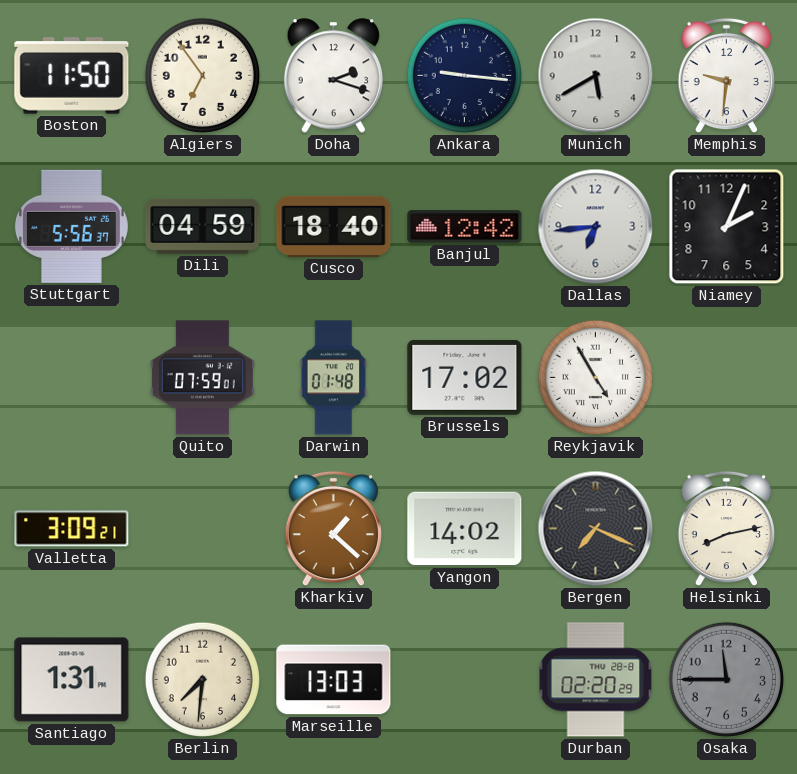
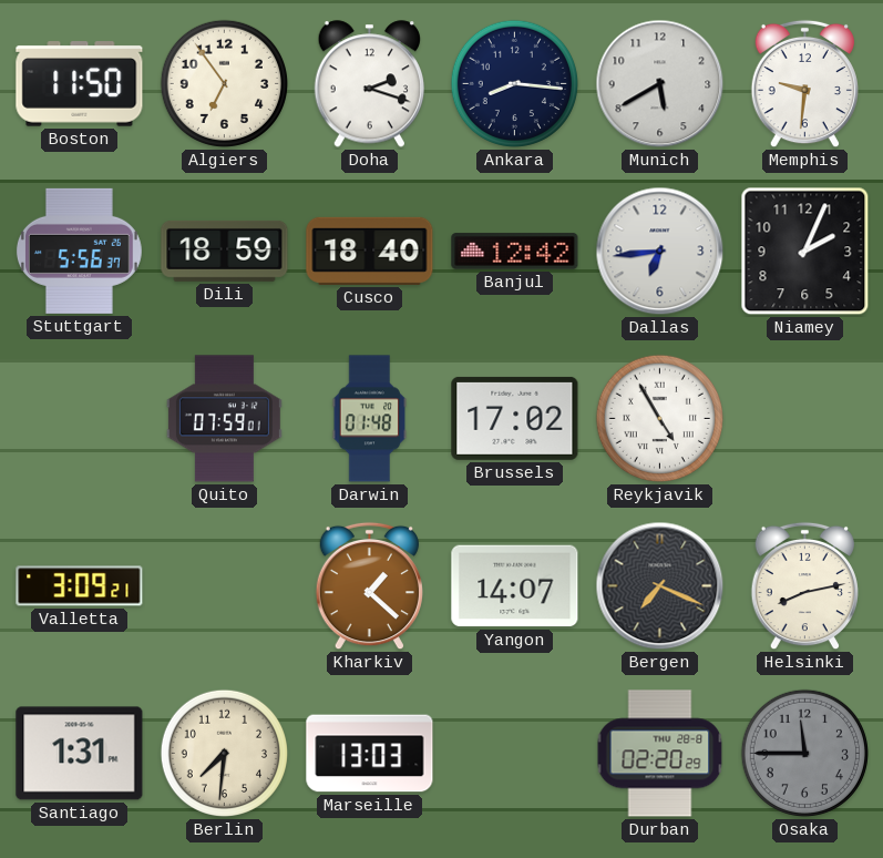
Ankara: 9:16 -> 8:16 (514, 83)
Dili: 04:59 -> 18:59 (225, 251)
Yangon: 14:02 -> 14:07 (515, 586)
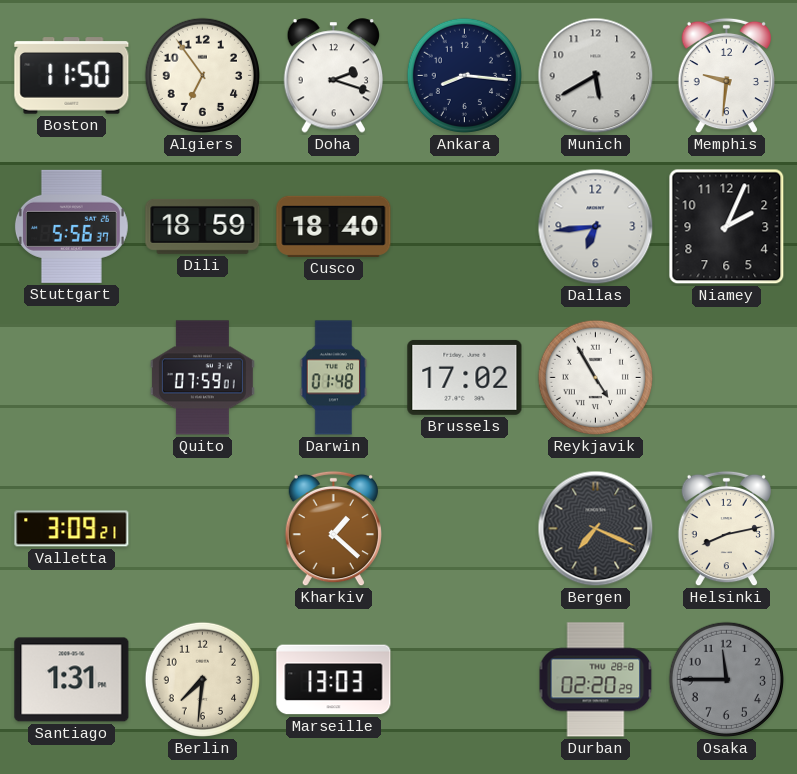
Banjul: 12:42 -> none (515, 252)
Yangon: 14:07 -> none (515, 586)
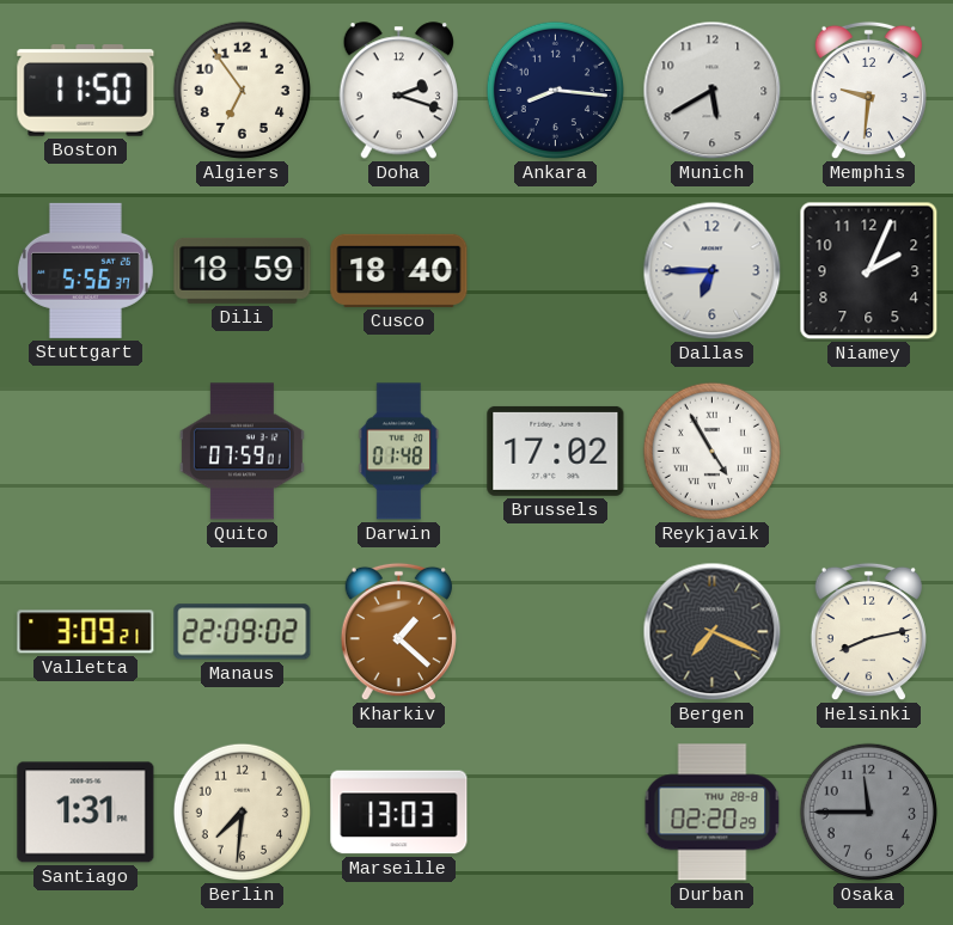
Dallas: 6:44 -> 6:45 (713, 271)
Manaus: none -> 22:09 (243, 632)
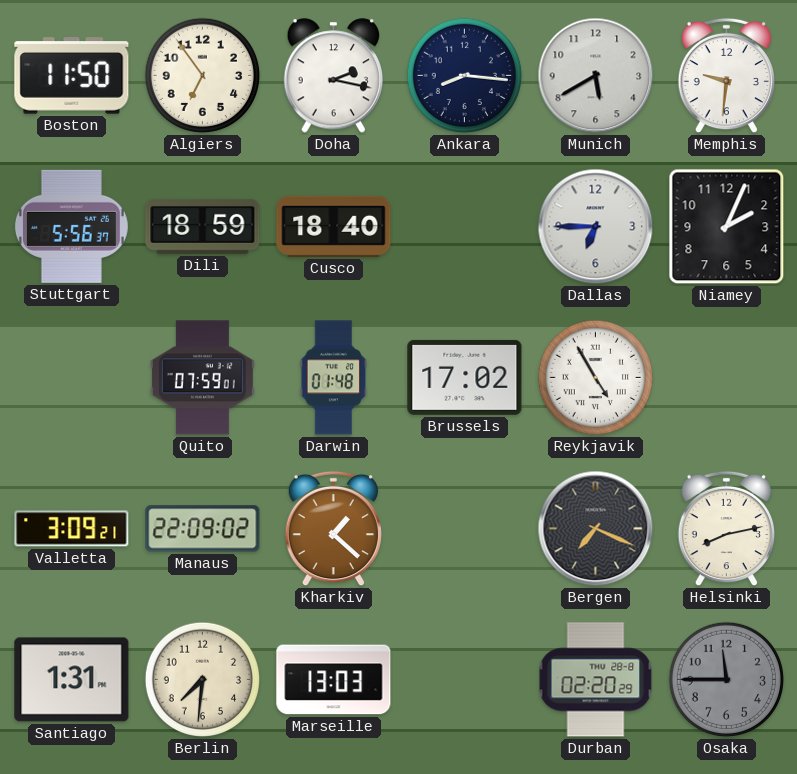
Doha: 2:18 -> 2:17 (333, 76)
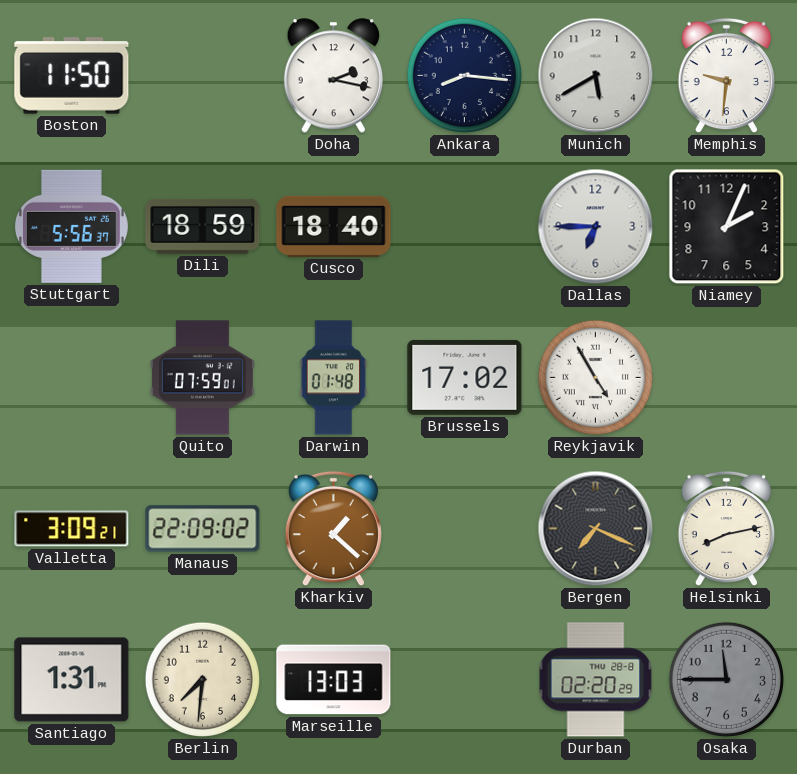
Algiers: 6:54 -> none (202, 75)
